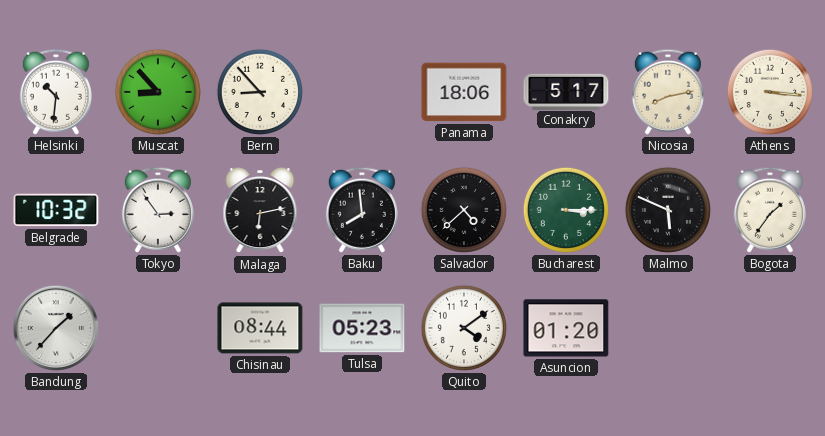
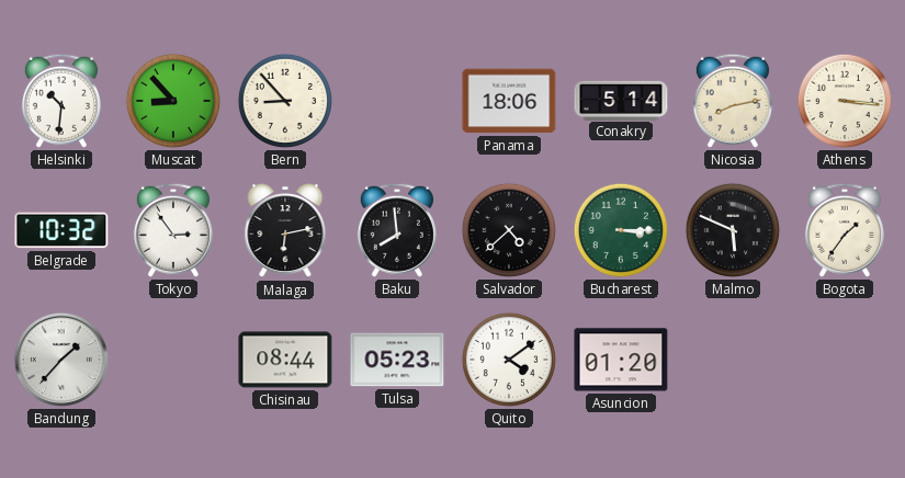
Conakry: 5:17 -> 5:14 (621, 100)
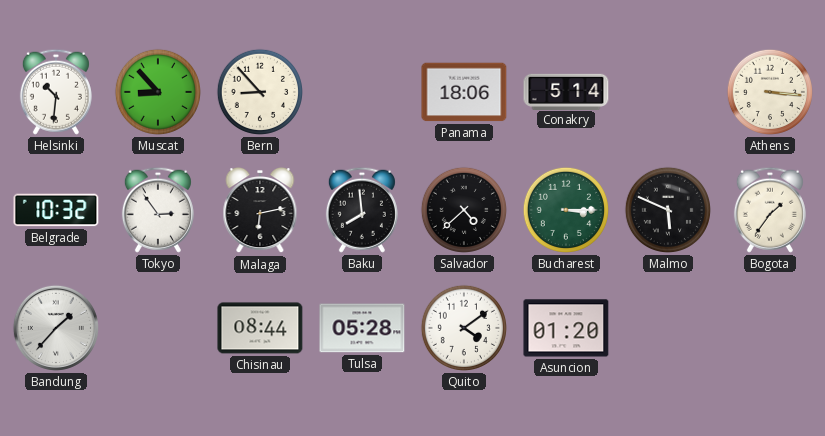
Nicosia: 8:13 -> none (733, 101)
Tulsa: 05:23 -> 05:28 (362, 328)
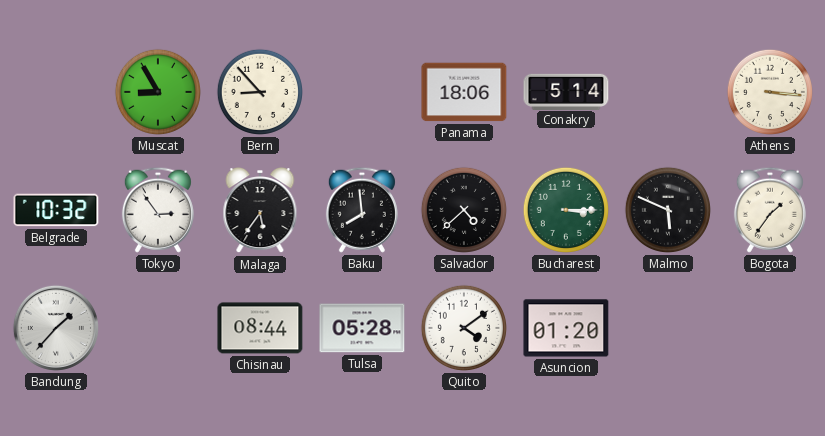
Helsinki: 10:31 -> none (56, 92)
Muscat: 8:53 -> 8:55 (158, 92)
Malaga: 6:13 -> 5:36 (260, 211)
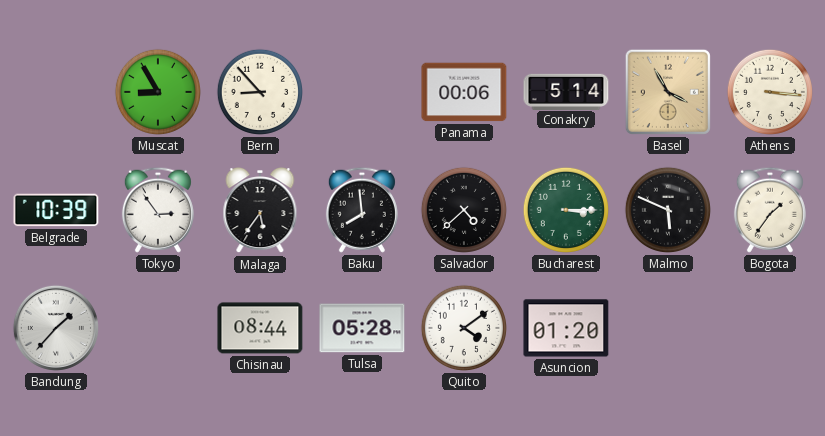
Panama: 18:06 -> 00:06 (464, 92)
Basel: none -> 3:55 (668, 92)
Belgrade: 10:32 -> 10:39 (56, 210)
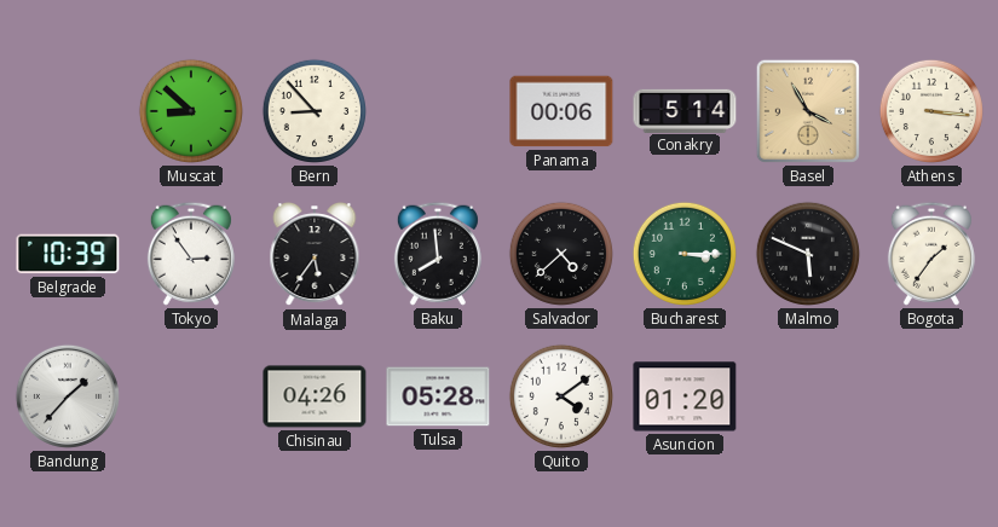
Muscat: 8:55 -> 8:52 (191, 111)
Chisinau: 08:44 -> 04:26 (315, 396)
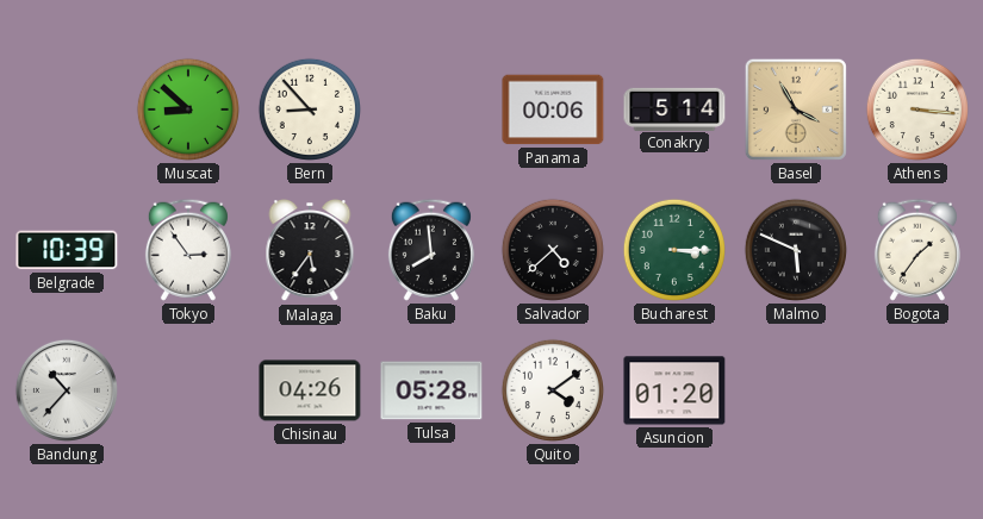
Bandung: 1:37 -> 10:37 (67, 390)
